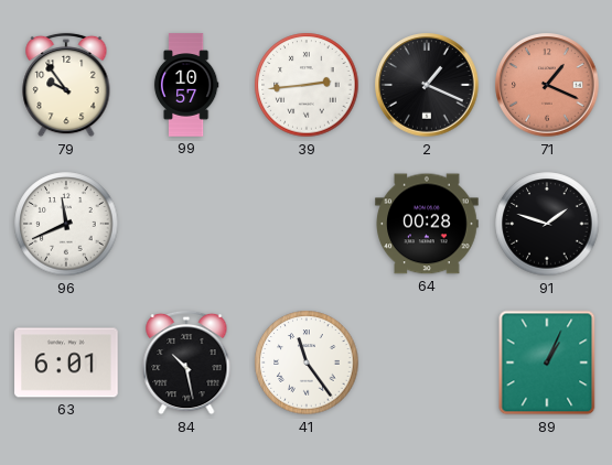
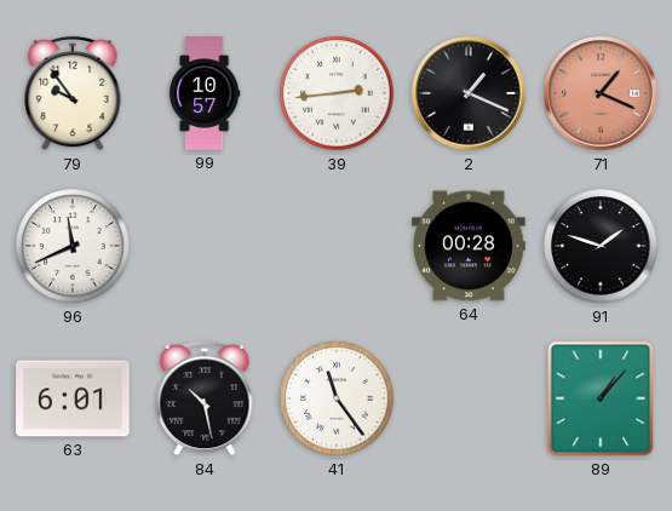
89: 1:04 -> 1:07 (601, 398)
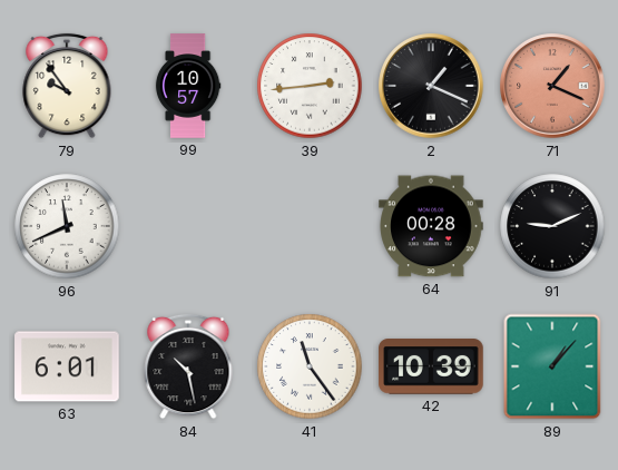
91: 1:48 -> 9:11 (552, 226)
42: none -> 10:39 (431, 366)
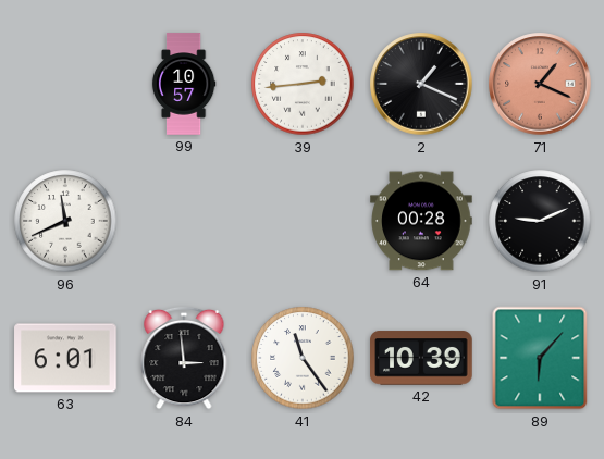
79: 9:54 -> none (67, 86)
84: 10:28 -> 2:59 (184, 358)
89: 1:07 -> 6:07 (540, 358)
